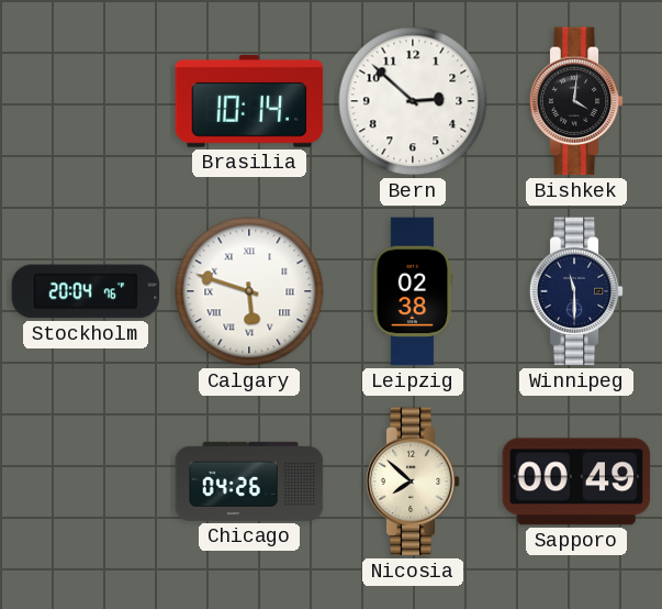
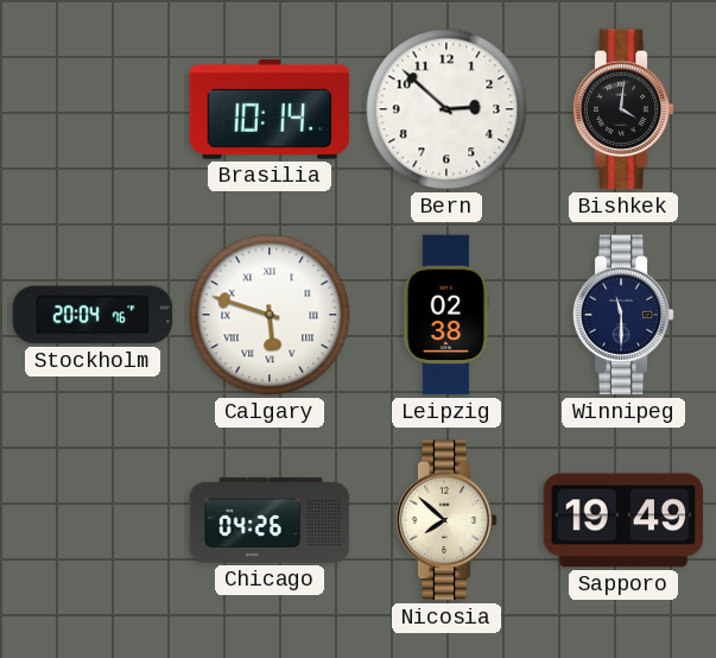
Sapporo: 00:49 -> 19:49 (623, 520)
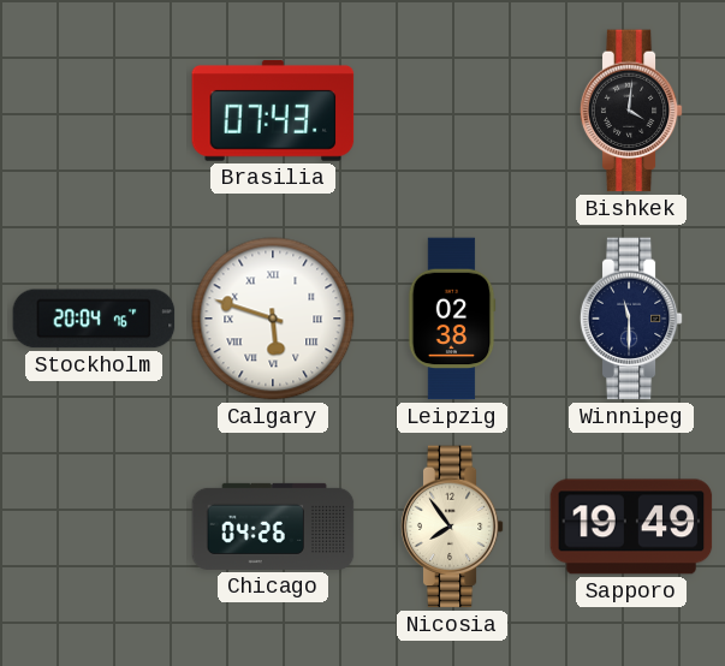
Brasilia: 10:14 -> 07:43 (273, 111)
Bern: 2:52 -> none (446, 109)
Nicosia: 7:52 -> 7:54 (452, 527)
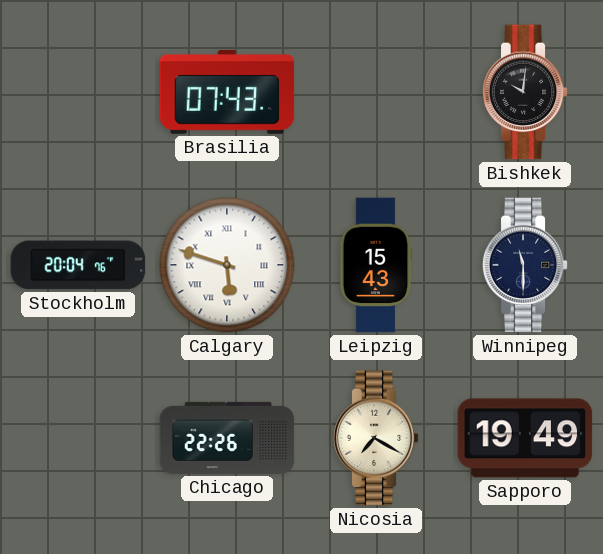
Bishkek: 4:01 -> 10:01 (525, 92)
Leipzig: 02:38 -> 15:43 (376, 265)
Chicago: 04:26 -> 22:26 (227, 438)
Nicosia: 7:54 -> 7:20 (376, 438)
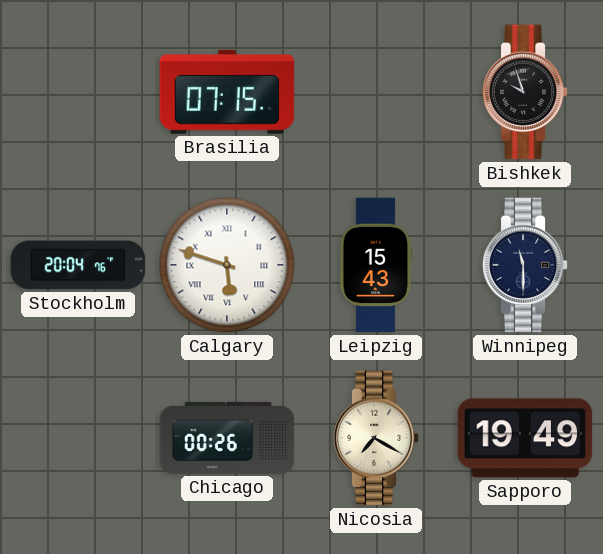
Brasilia: 07:43 -> 07:15 (227, 92)
Bishkek: 10:01 -> 9:57 (525, 92)
Chicago: 22:26 -> 00:26 (227, 438)
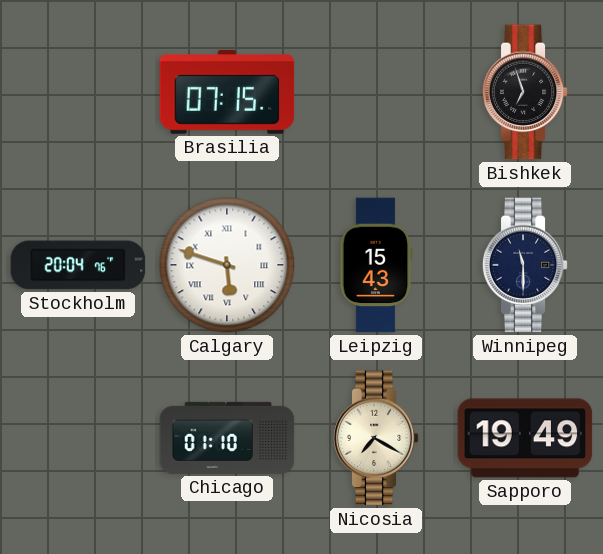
Bishkek: 9:57 -> 6:57 (525, 92)
Chicago: 00:26 -> 01:10 (227, 438)
